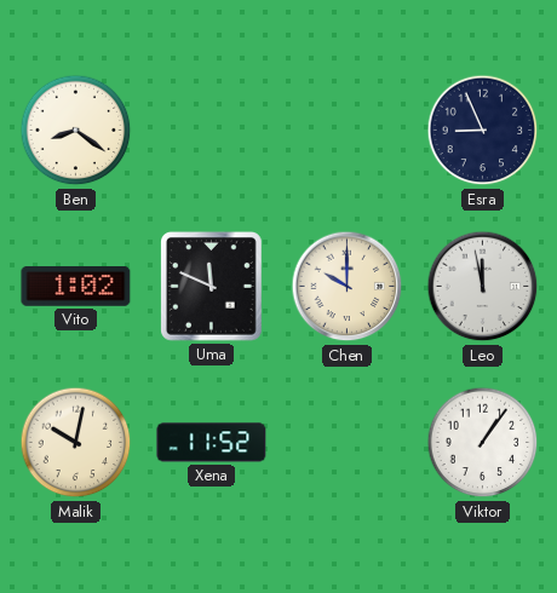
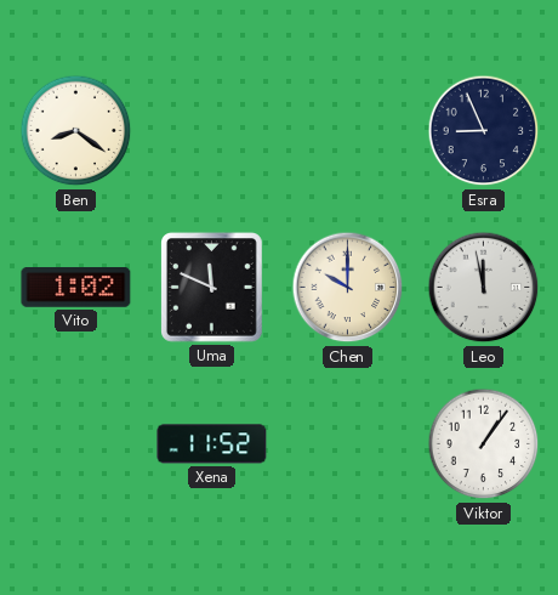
Malik: 10:02 -> none (76, 443)
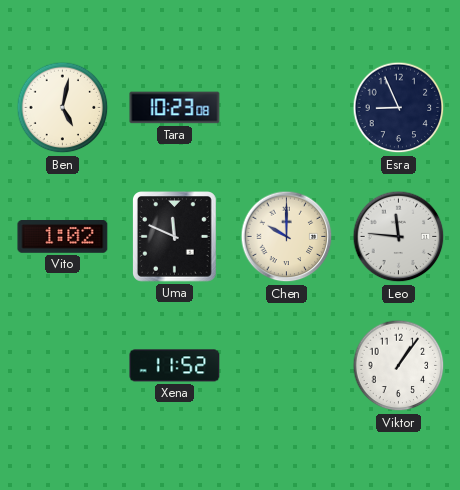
Ben: 8:21 -> 5:02 (63, 108)
Tara: none -> 10:23 (175, 108)
Leo: 11:58 -> 11:46 (399, 237)
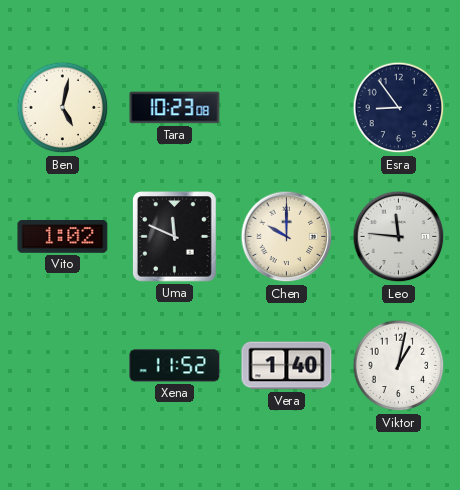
Esra: 8:56 -> 8:54 (399, 108)
Vera: none -> 1:40 (287, 366)
Viktor: 1:06 -> 1:02 (399, 366)
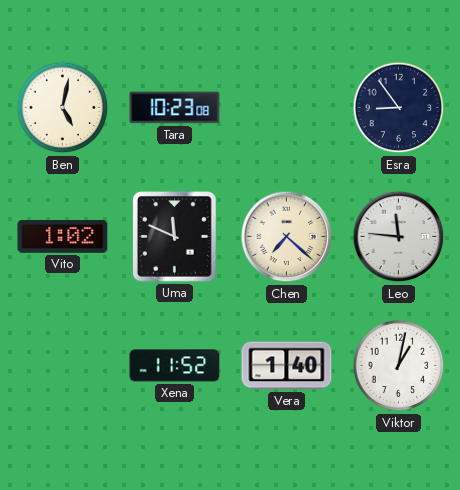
Chen: 10:00 -> 7:22 (287, 237)
